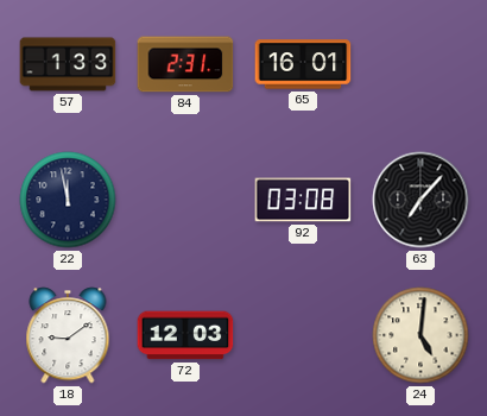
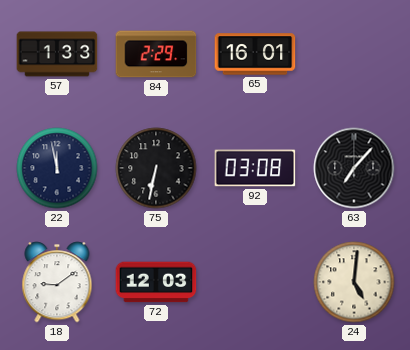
84: 2:31 -> 2:29 (156, 54)
75: none -> 6:32 (156, 168)
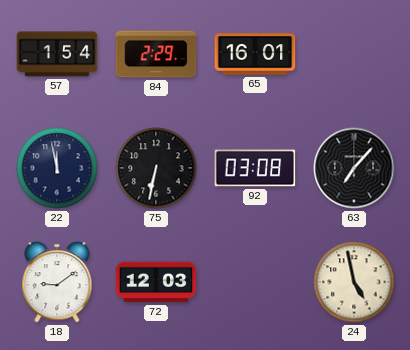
57: 1:33 -> 1:54 (57, 54)
24: 5:01 -> 4:58 (354, 282)
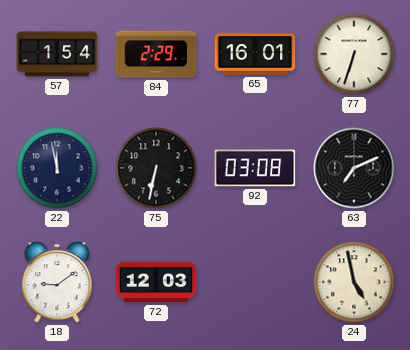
77: none -> 6:33 (354, 54)
63: 7:07 -> 7:11 (354, 168)
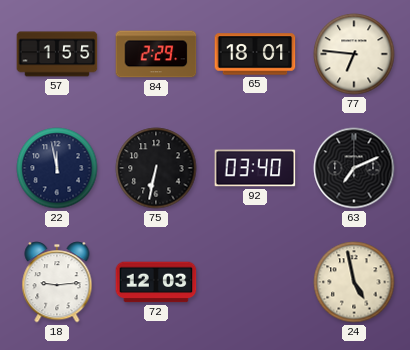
57: 1:54 -> 1:55 (57, 54)
65: 16:01 -> 18:01 (255, 54)
77: 6:33 -> 6:46 (354, 54)
92: 03:08 -> 03:40 (255, 168)
18: 9:09 -> 9:14 (57, 282)
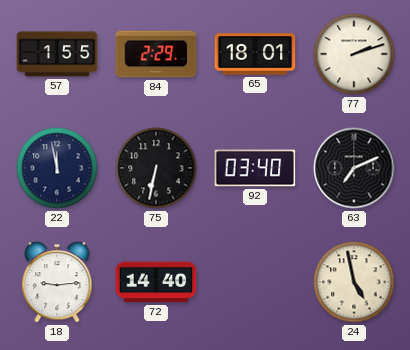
77: 6:46 -> 2:12 (354, 54)
72: 12:03 -> 14:40 (156, 282)
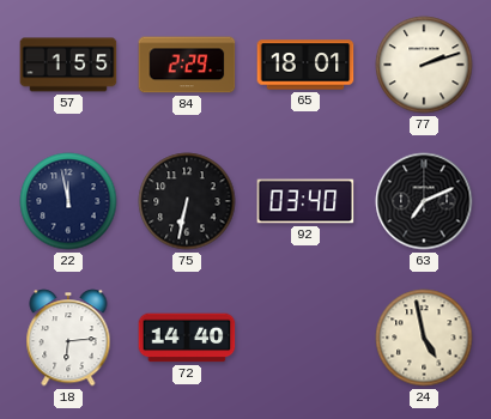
18: 9:14 -> 6:14 (68, 338)
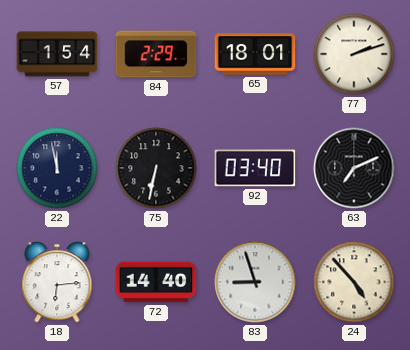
57: 1:55 -> 1:54 (57, 54)
83: none -> 8:57 (255, 282)
24: 4:58 -> 4:53 (354, 282)
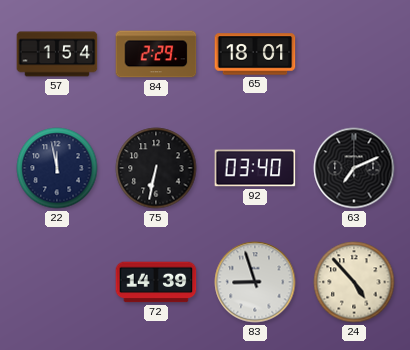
77: 2:12 -> none (354, 54)
18: 6:14 -> none (57, 282)
72: 14:40 -> 14:39 (156, 282)
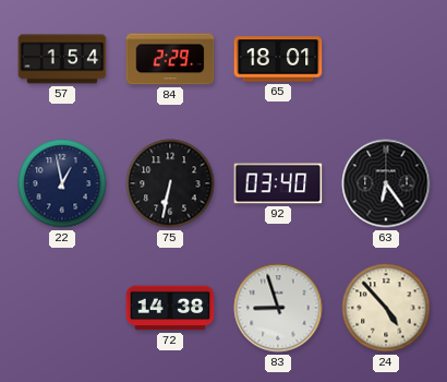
22: 11:58 -> 12:58 (62, 183)
63: 7:11 -> 6:24 (386, 183)
72: 14:39 -> 14:38 (170, 308)
